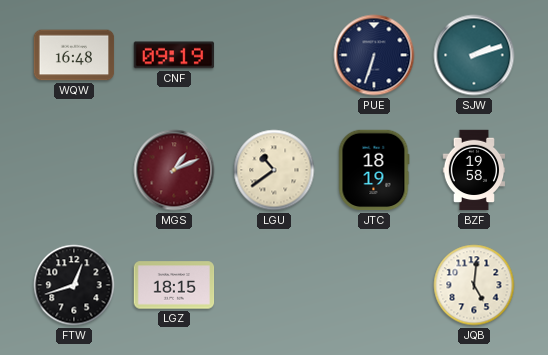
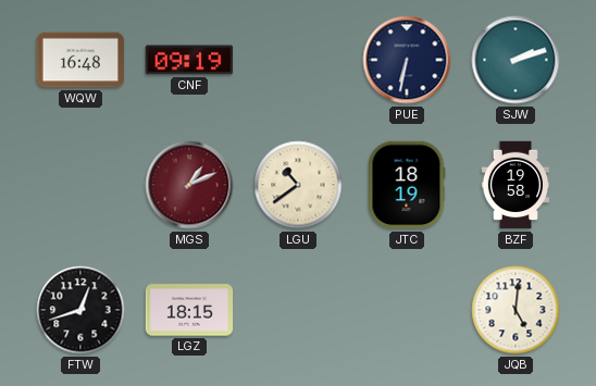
PUE: 6:33 -> 6:32 (407, 60)
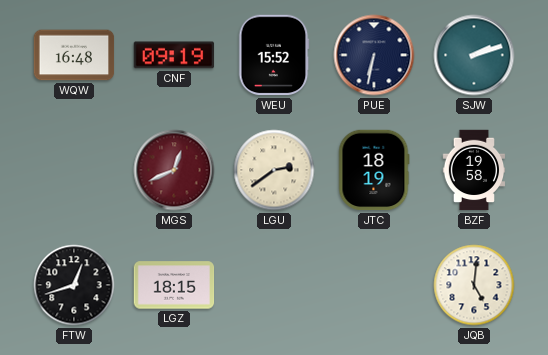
WEU: none -> 15:52 (274, 55)
MGS: 1:11 -> 12:41 (174, 170)
LGU: 10:39 -> 2:39 (274, 170)
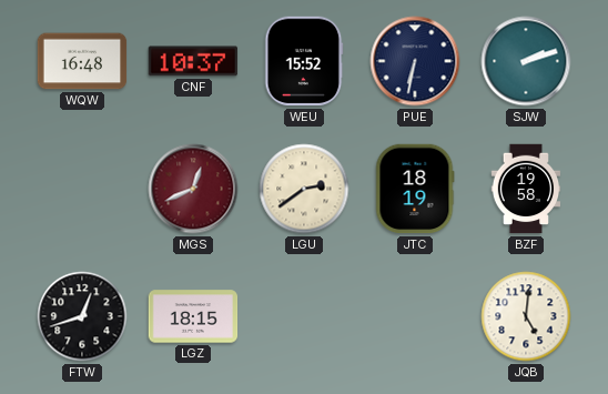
CNF: 09:19 -> 10:37 (193, 61)
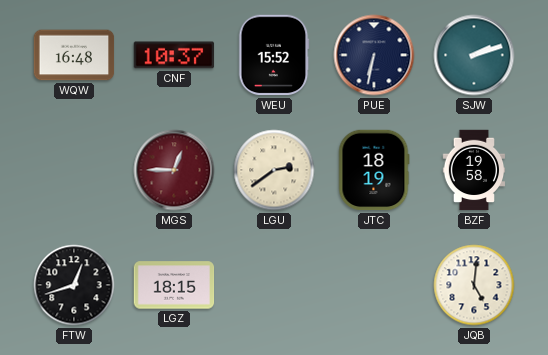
MGS: 12:41 -> 12:45 (174, 170)
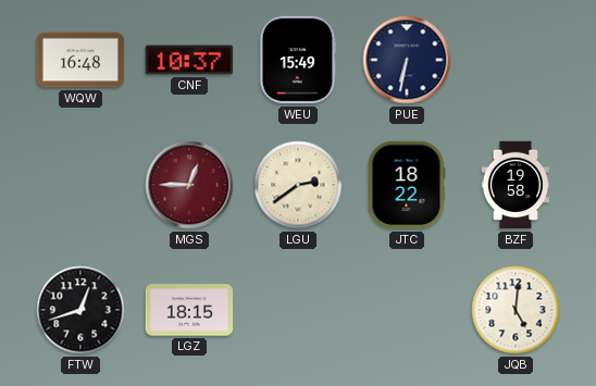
WEU: 15:52 -> 15:49 (298, 60)
SJW: 2:12 -> none (474, 55)
JTC: 18:19 -> 18:22 (407, 185)
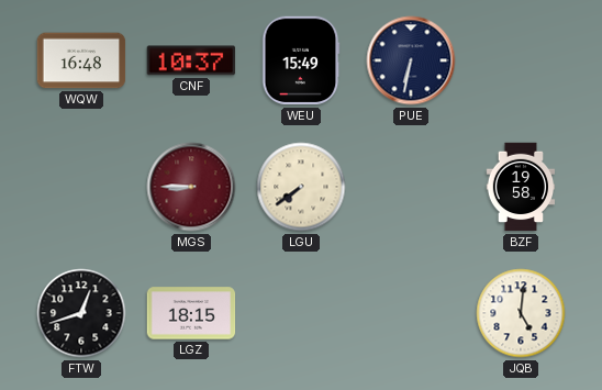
MGS: 12:45 -> 8:45 (191, 187)
LGU: 2:39 -> 7:39 (301, 187)
JTC: 18:22 -> none (407, 185)
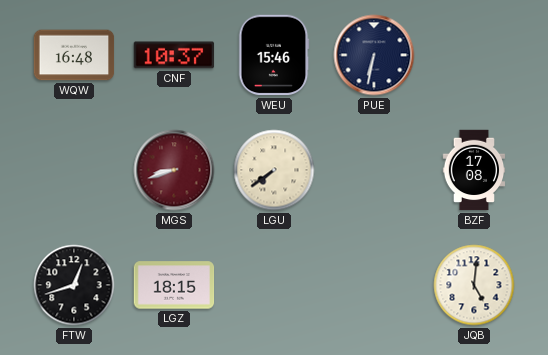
WEU: 15:49 -> 15:46 (274, 55)
MGS: 8:45 -> 8:42 (174, 170)
BZF: 19:58 -> 17:08 (474, 170)
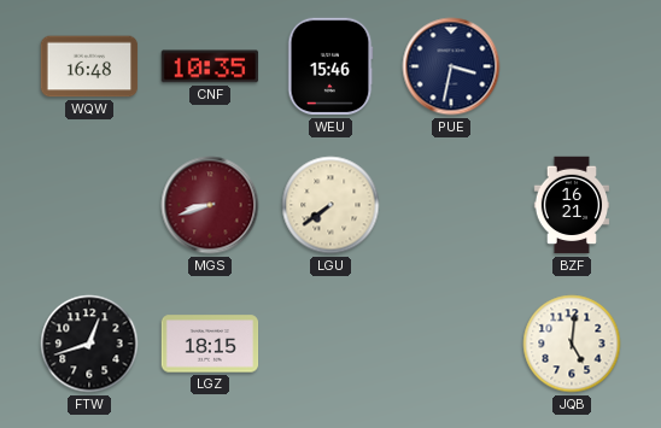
CNF: 10:37 -> 10:35 (210, 66)
PUE: 6:32 -> 3:32 (451, 66)
BZF: 17:08 -> 16:21 (572, 205)
